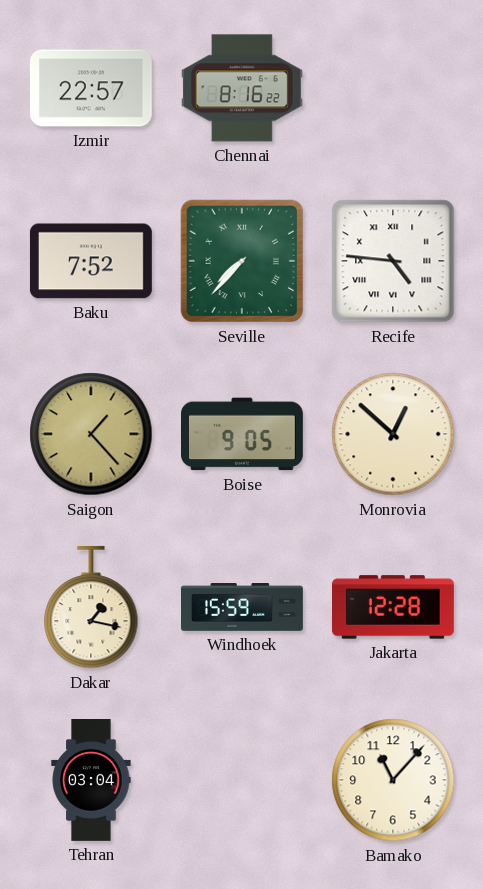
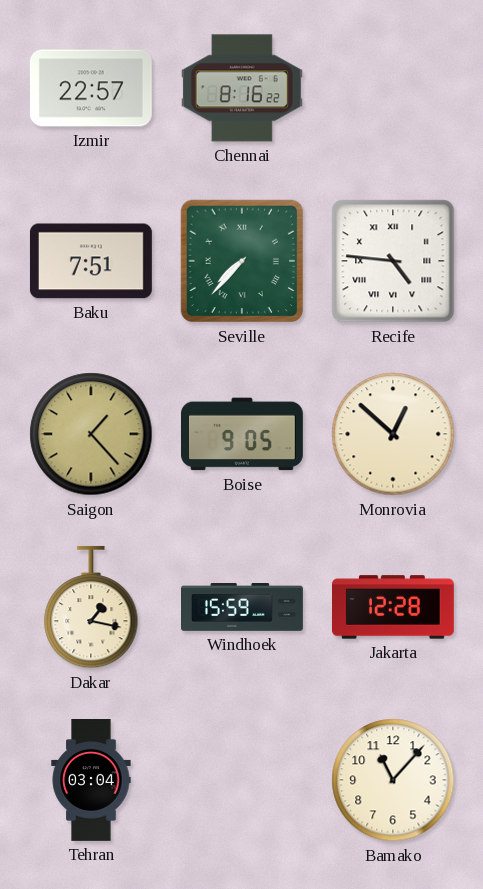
Baku: 7:52 -> 7:51 (91, 261)
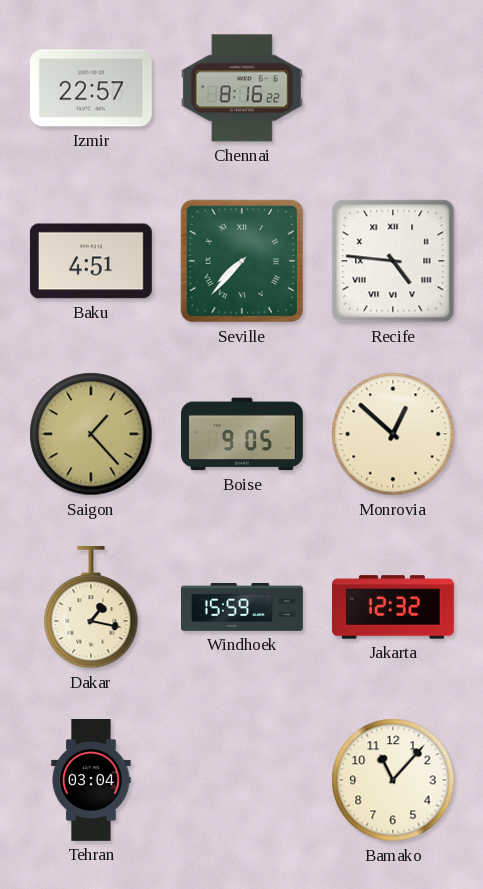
Baku: 7:51 -> 4:51 (91, 261)
Jakarta: 12:28 -> 12:32 (393, 607)
